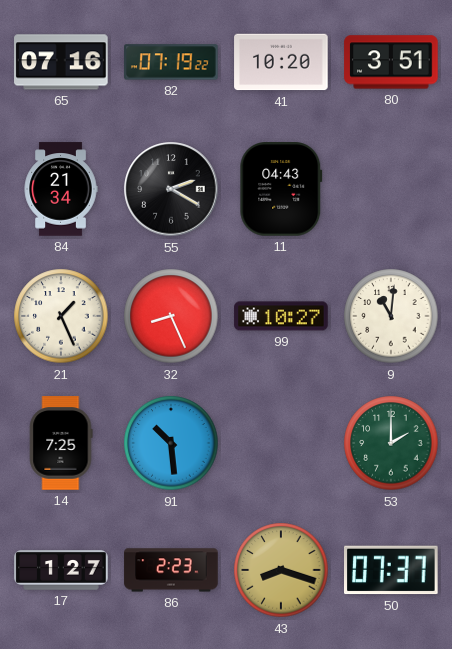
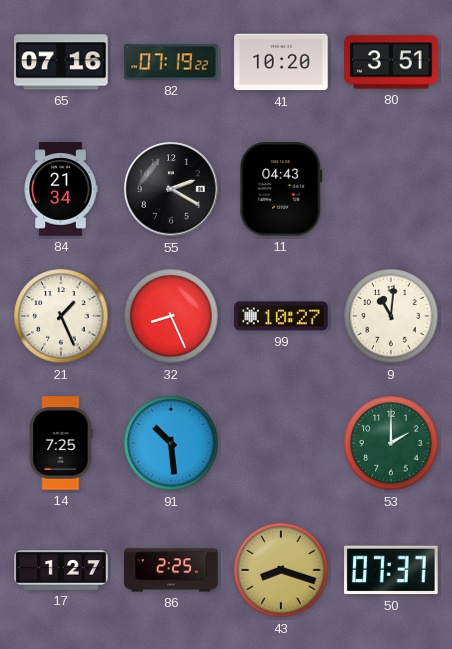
86: 2:23 -> 2:25 (171, 570)
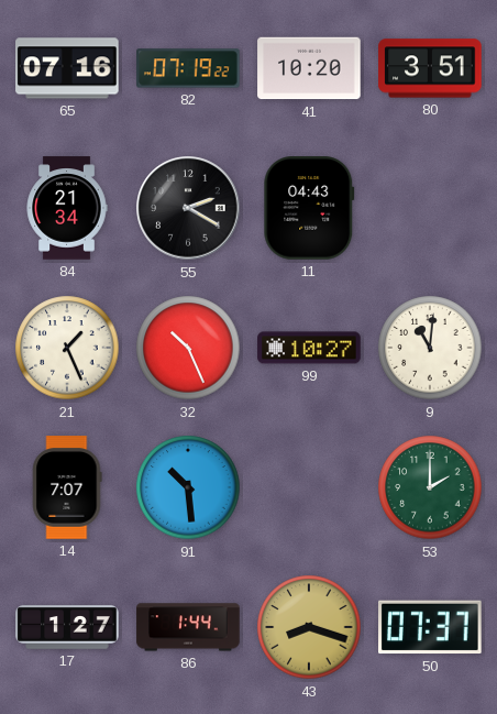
32: 8:26 -> 10:26 (188, 348)
14: 7:25 -> 7:07 (67, 487)
86: 2:25 -> 1:44 (188, 627)
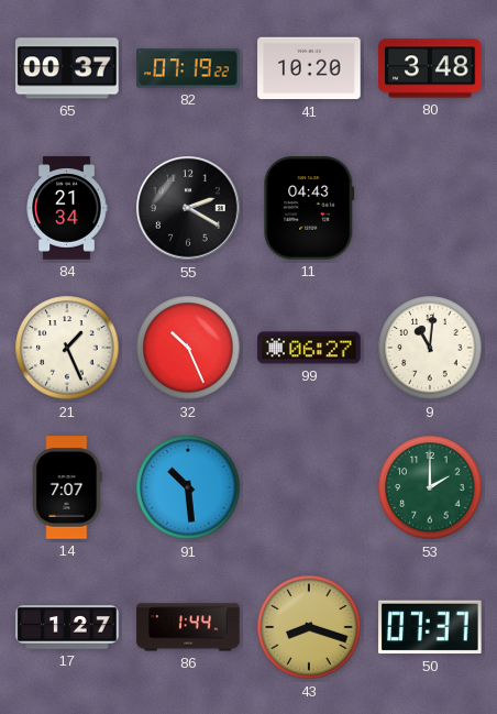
65: 07:16 -> 00:37 (67, 68)
80: 3:51 -> 3:48 (430, 68)
99: 10:27 -> 06:27 (309, 348)
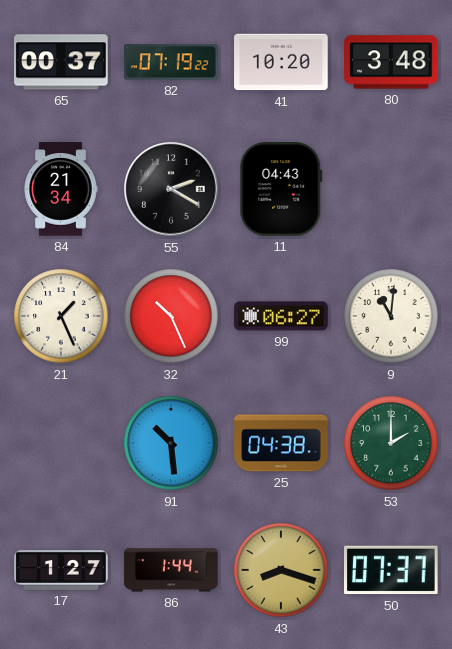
14: 7:07 -> none (67, 487)
25: none -> 04:38 (281, 443)
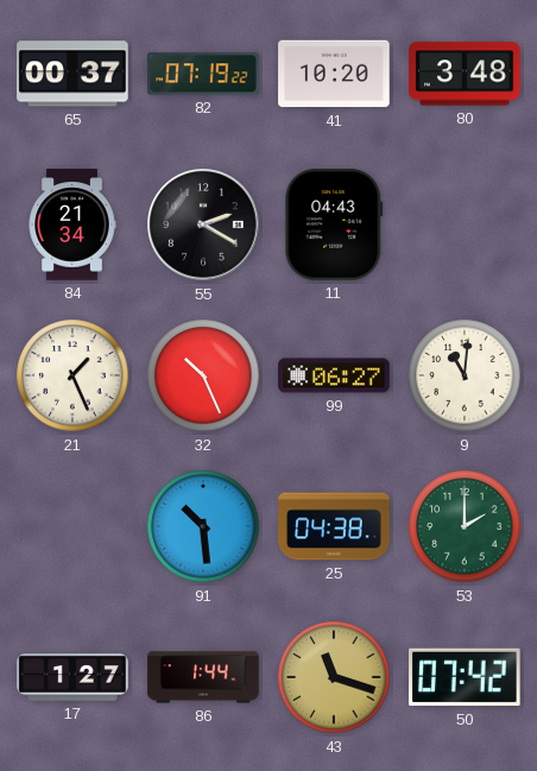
43: 8:18 -> 11:18 (334, 677)
50: 07:37 -> 07:42 (466, 677)
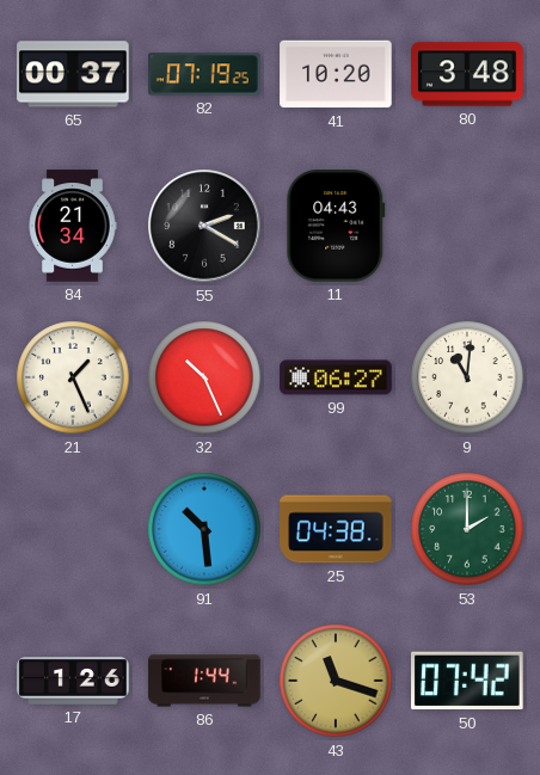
82: 07:19:22 -> 07:19:25 (204, 74)
17: 1:27 -> 1:26 (73, 681)
